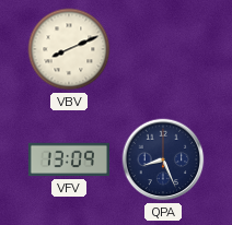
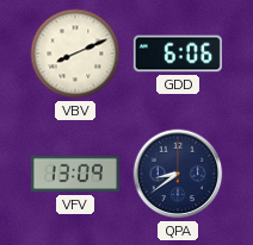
GDD: none -> 6:06 (178, 54)
QPA: 8:26 -> 8:39 (178, 174)
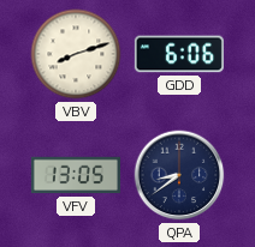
VBV: 8:11 -> 8:12 (76, 54)
VFV: 13:09 -> 13:05 (76, 175)
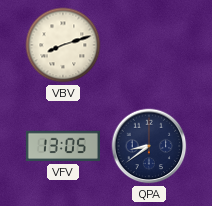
GDD: 6:06 -> none (179, 54)
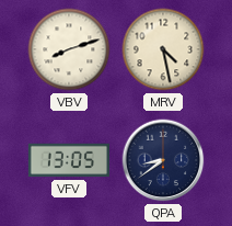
MRV: none -> 4:28 (163, 49)
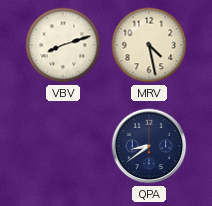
VFV: 13:05 -> none (69, 160)
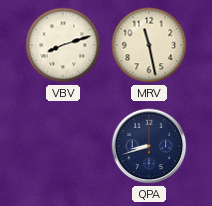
MRV: 4:28 -> 11:28 (149, 45)
QPA: 8:39 -> 8:42 (149, 146)
